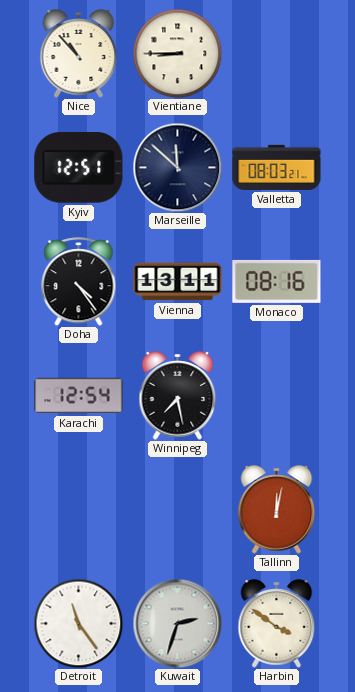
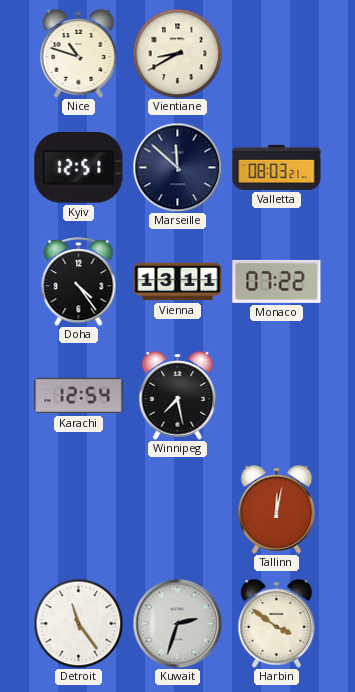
Nice: 10:53 -> 10:48 (79, 54)
Vientiane: 8:45 -> 8:40 (177, 53)
Monaco: 08:16 -> 07:22 (277, 281)
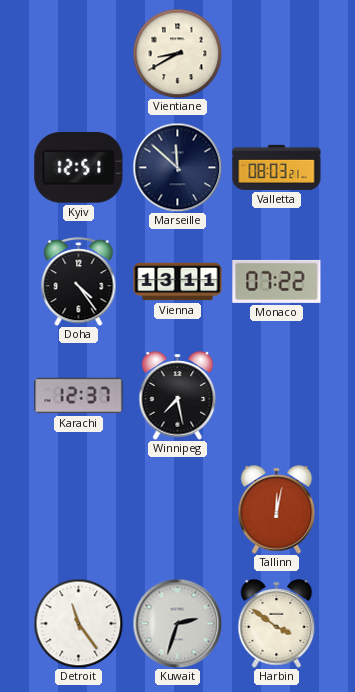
Nice: 10:48 -> none (79, 54)
Karachi: 12:54 -> 12:37 (79, 396)
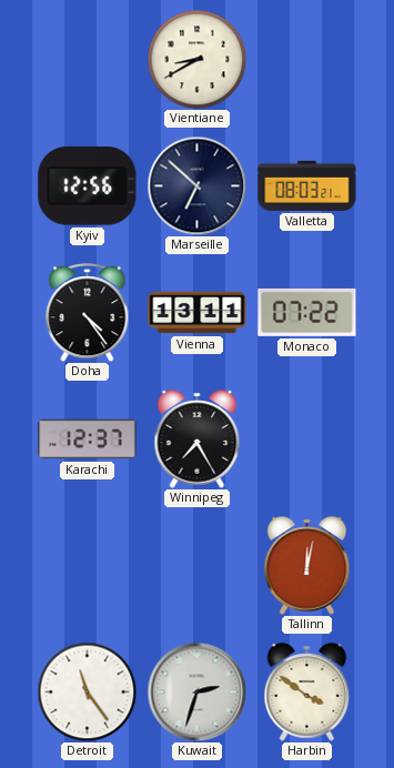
Kyiv: 12:51 -> 12:56 (88, 186)
Marseille: 11:52 -> 6:52 (196, 185)
Winnipeg: 7:28 -> 7:25 (198, 439)
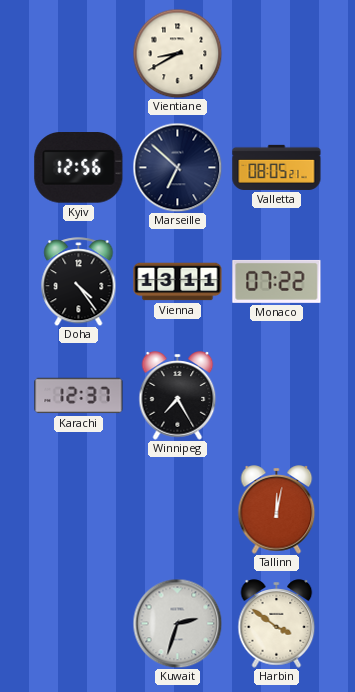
Valletta: 08:03 -> 08:05 (277, 167)
Detroit: 11:24 -> none (87, 691)
